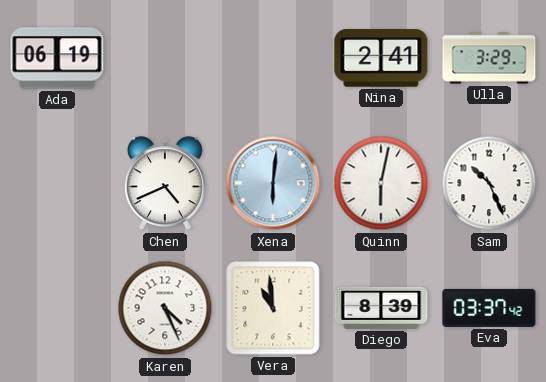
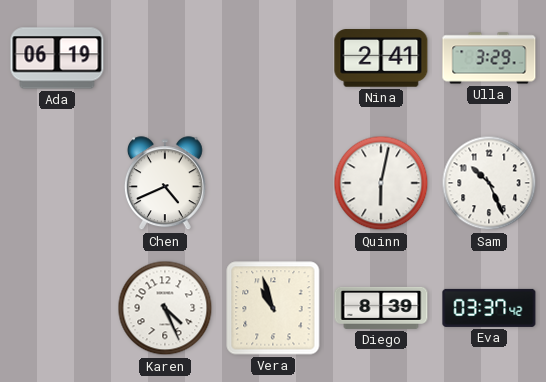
Xena: 6:01 -> none (273, 183)
Vera: 10:59 -> 10:57 (273, 308)
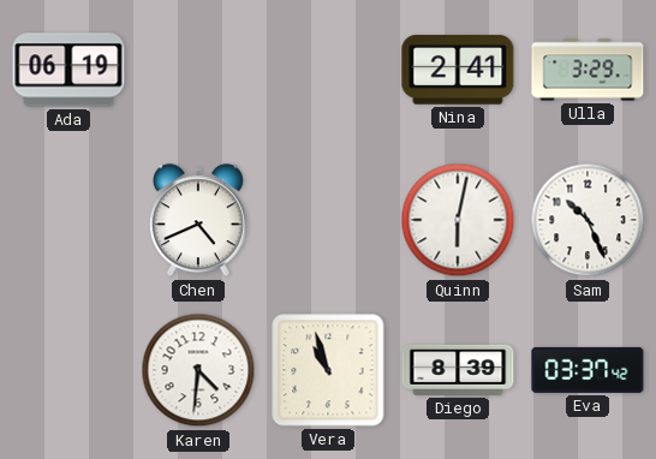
Karen: 4:26 -> 4:31 (198, 370)
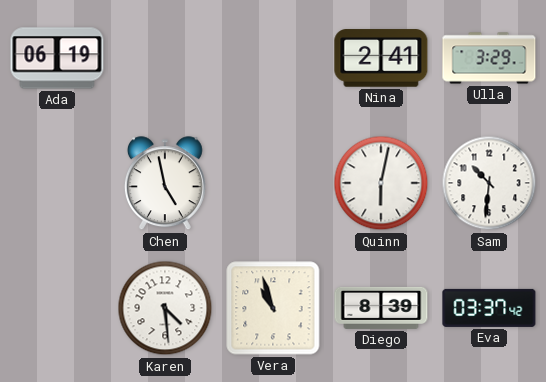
Chen: 4:41 -> 4:58 (165, 184)
Sam: 10:26 -> 10:31 (489, 183)
Karen: 4:31 -> 4:29 (165, 308)
